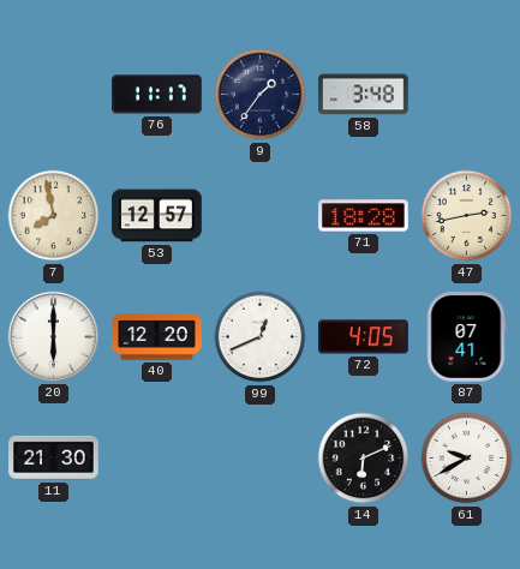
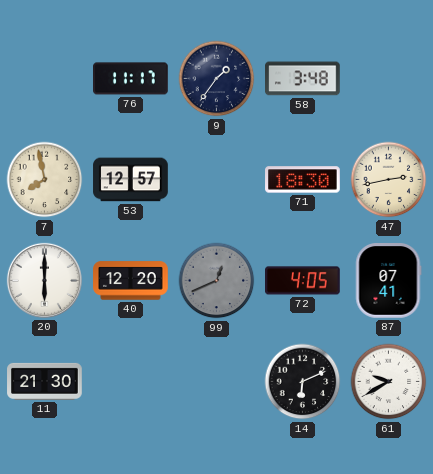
71: 18:28 -> 18:30 (303, 180)
99 dial: white -> grey (217, 281)
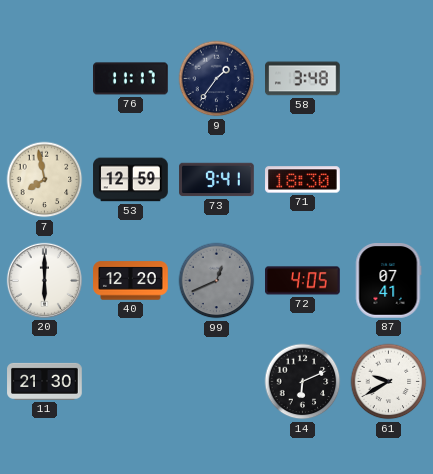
53: 12:57 -> 12:59 (131, 180)
73: none -> 9:41 (217, 180)
47: 2:43 -> none (389, 180)
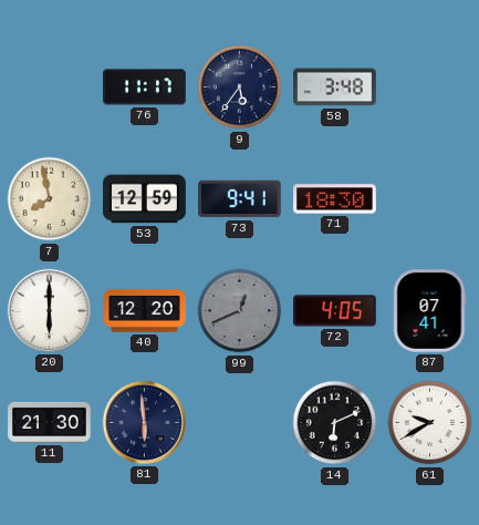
9: 1:36 -> 5:36 (240, 87)
81: none -> 5:59 (144, 422)
